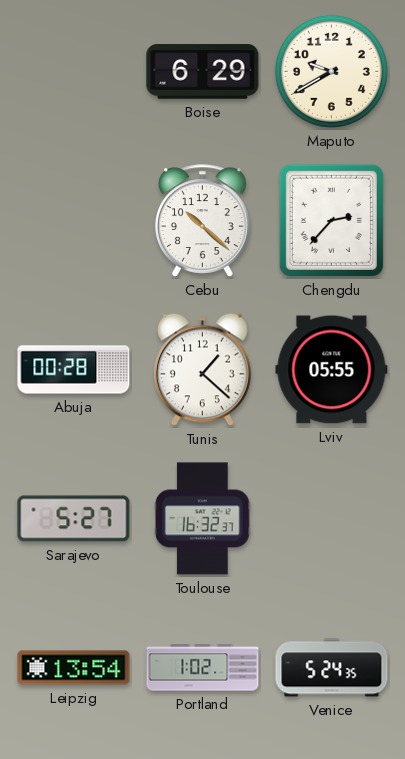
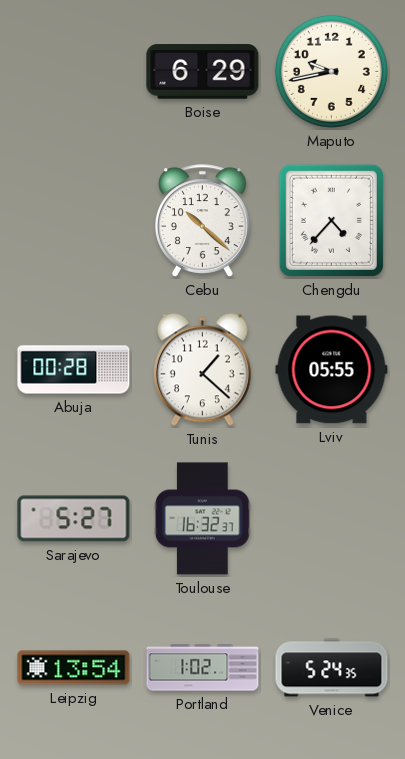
Maputo: 9:40 -> 9:43 (331, 71)
Chengdu: 2:37 -> 4:37 (331, 220)
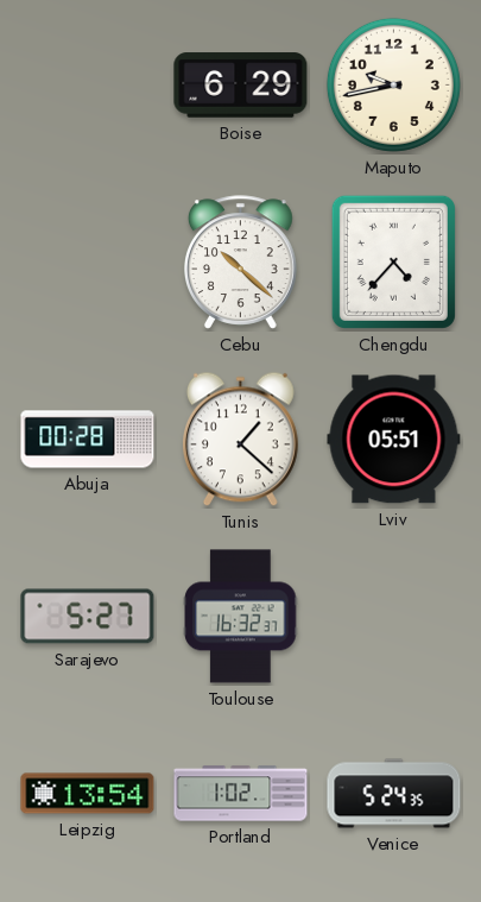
Lviv: 05:55 -> 05:51 (394, 440)
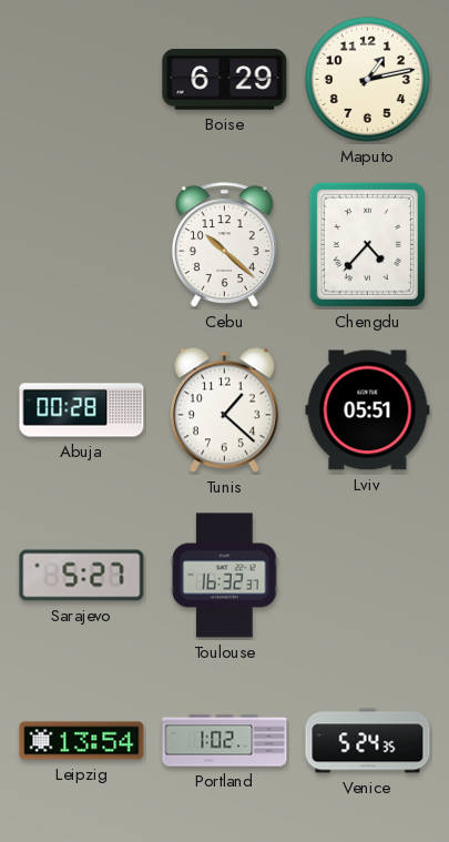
Maputo: 9:43 -> 1:13 (367, 79)
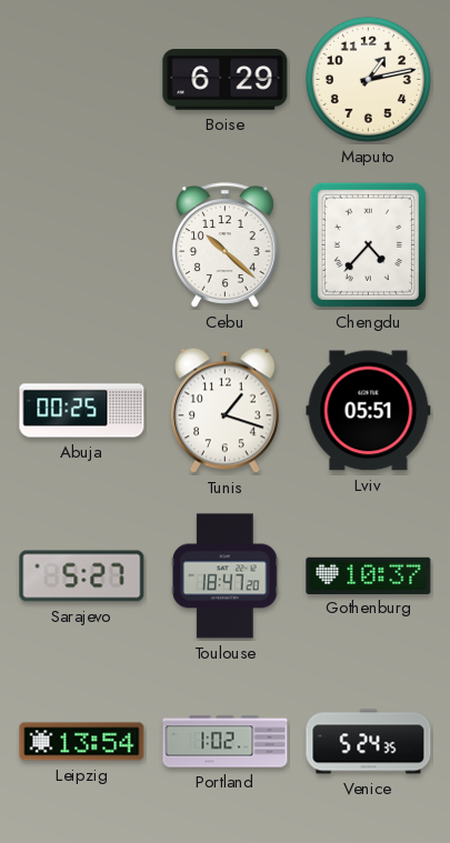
Abuja: 00:28 -> 00:25 (82, 411)
Tunis: 1:22 -> 1:18 (224, 411)
Toulouse: 16:32 -> 18:47 (226, 576)
Gothenburg: none -> 10:37 (369, 575)
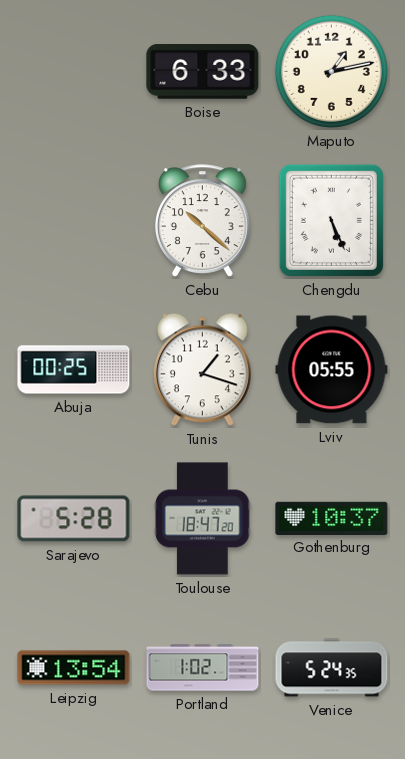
Boise: 6:29 -> 6:33 (203, 72)
Chengdu: 4:37 -> 5:26 (331, 220)
Lviv: 05:51 -> 05:55 (332, 370)
Sarajevo: 5:27 -> 5:28 (74, 519)
